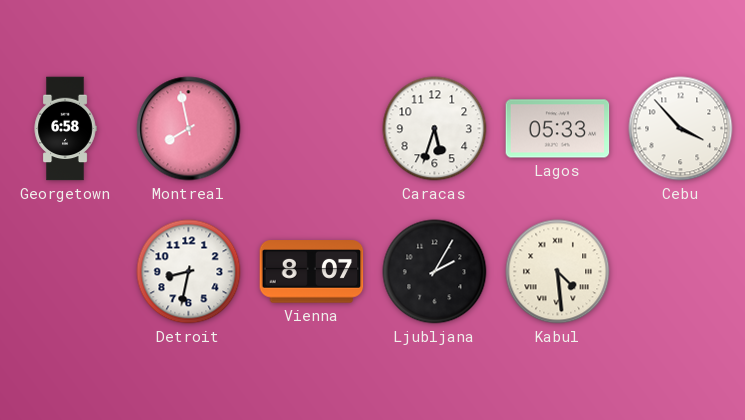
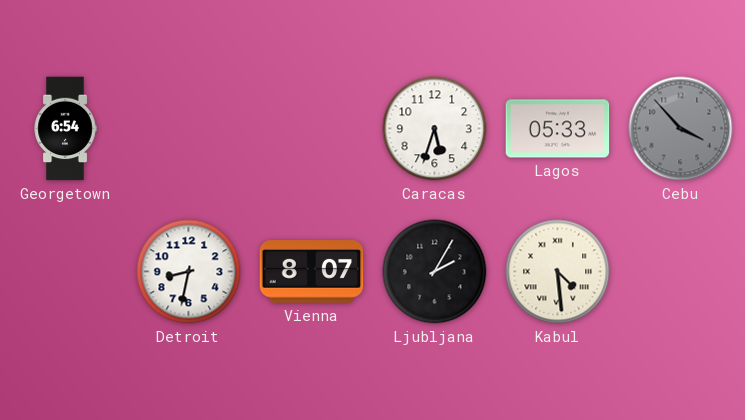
Georgetown: 6:58 -> 6:54 (65, 129)
Montreal: 7:58 -> none (189, 129)
Cebu dial: white -> grey (681, 129)
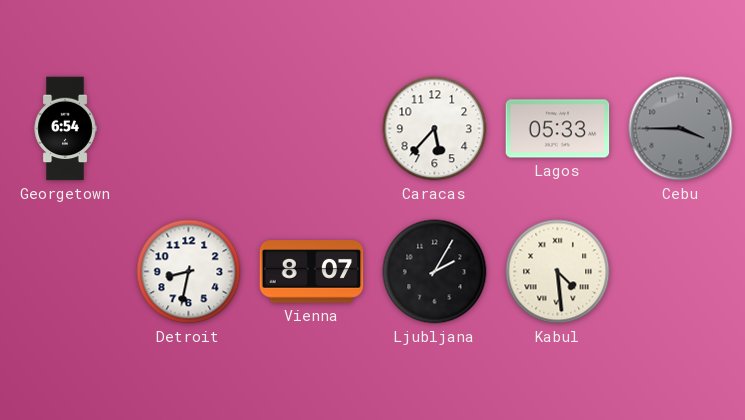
Caracas: 5:33 -> 5:37 (435, 129)
Cebu: 3:53 -> 3:45 (681, 129)
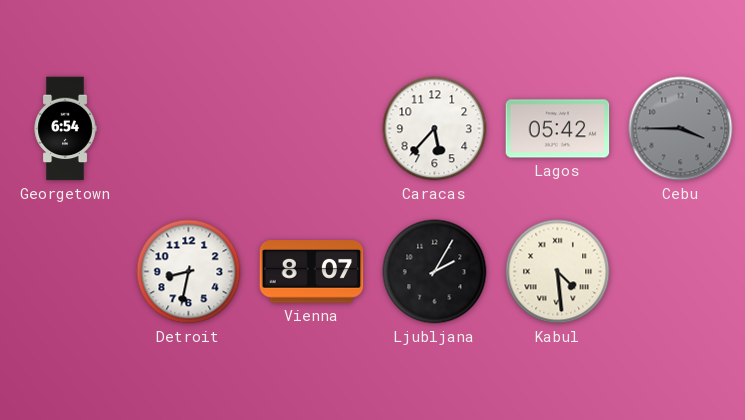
Lagos: 05:33 -> 05:42 (558, 129)
